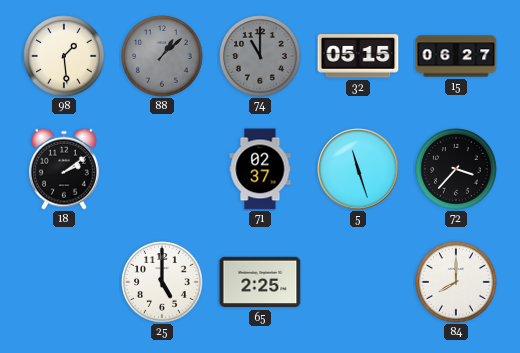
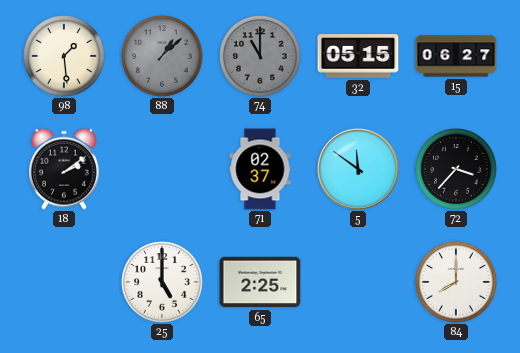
5: 11:27 -> 11:51 (358, 169)
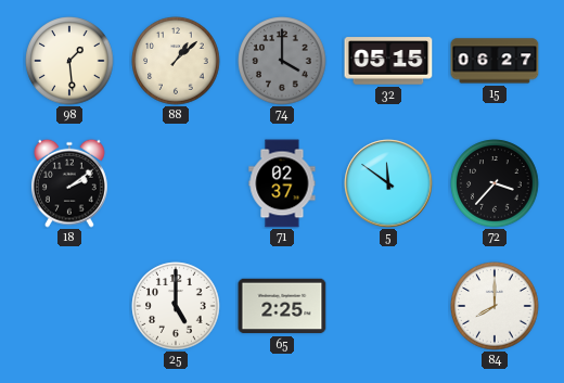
88 dial: grey -> cream (176, 61)
74: 11:00 -> 4:00 (282, 61)
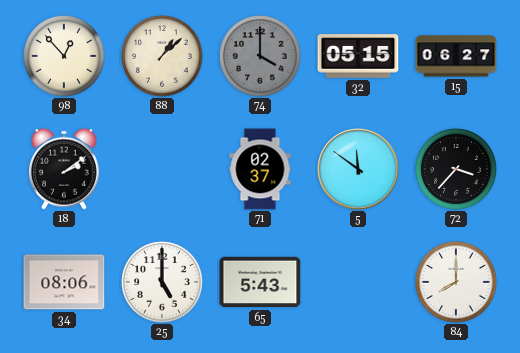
98: 1:29 -> 12:53 (64, 56)
34: none -> 08:06 (64, 282)
65: 2:25 -> 5:43 (260, 282)
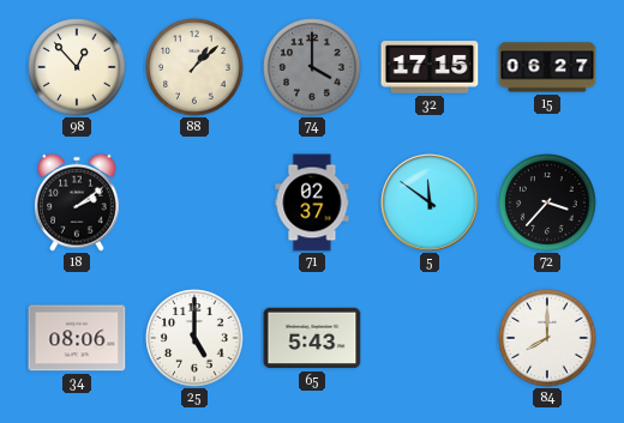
32: 05:15 -> 17:15 (430, 67)
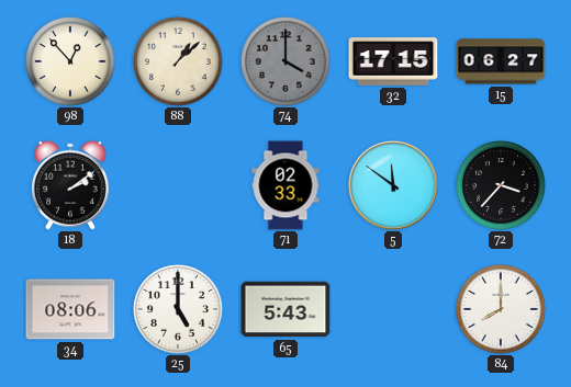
71: 02:37 -> 02:33 (285, 185)
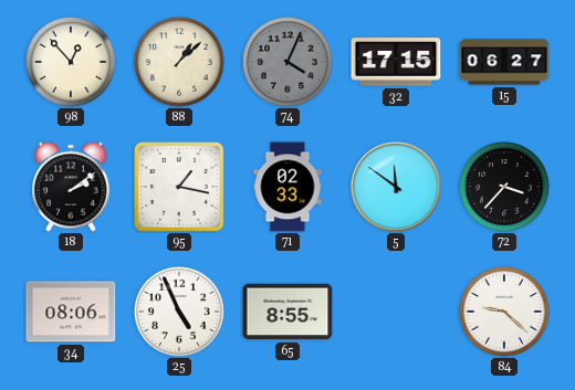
74: 4:00 -> 4:04 (287, 62)
95: none -> 1:17 (179, 187)
25: 5:00 -> 4:56 (179, 312)
65: 5:43 -> 8:55 (287, 312)
84: 8:00 -> 9:22 (504, 312)
